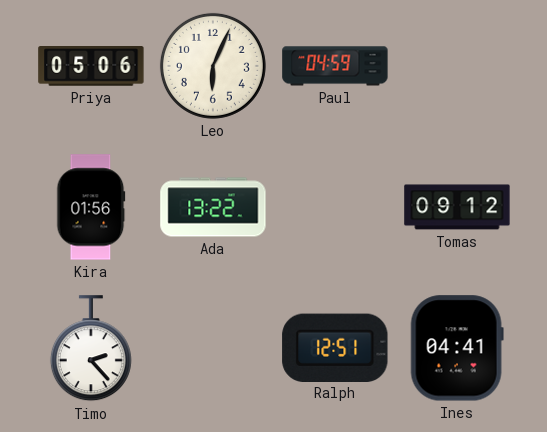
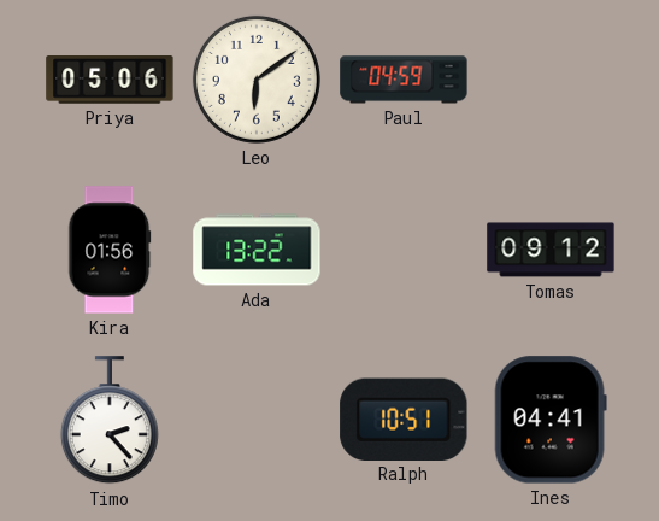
Leo: 6:04 -> 6:09 (257, 80)
Ralph: 12:51 -> 10:51 (404, 418)
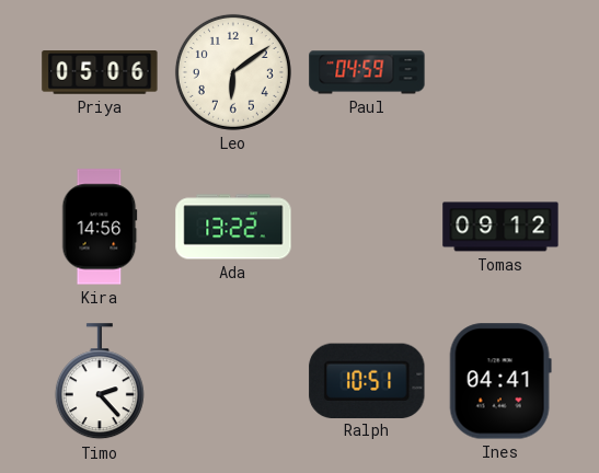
Kira: 01:56 -> 14:56 (100, 227)
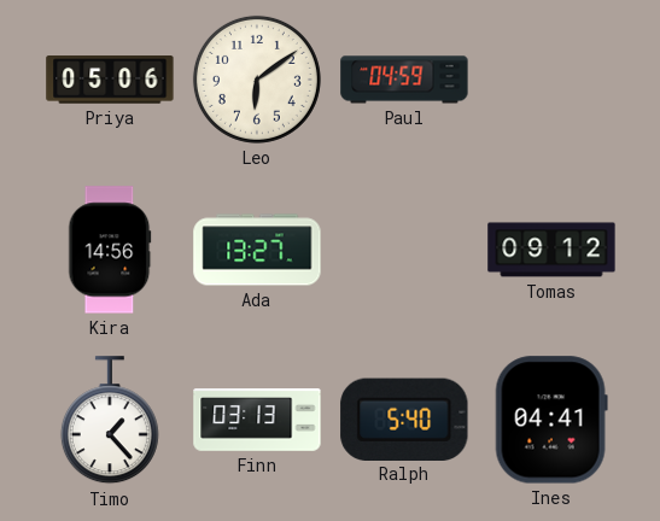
Ada: 13:22 -> 13:27 (257, 250)
Timo: 2:23 -> 1:23 (110, 421)
Finn: none -> 03:13 (257, 420)
Ralph: 10:51 -> 5:40 (404, 418)
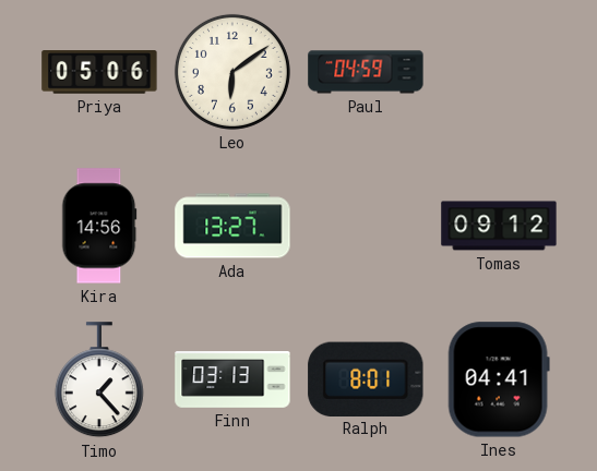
Ralph: 5:40 -> 8:01 (366, 378)
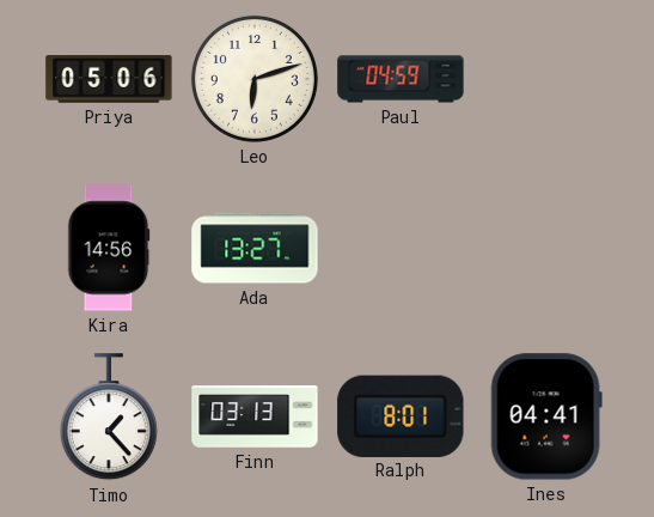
Leo: 6:09 -> 6:12 (255, 79)
Tomas: 09:12 -> none (499, 226)
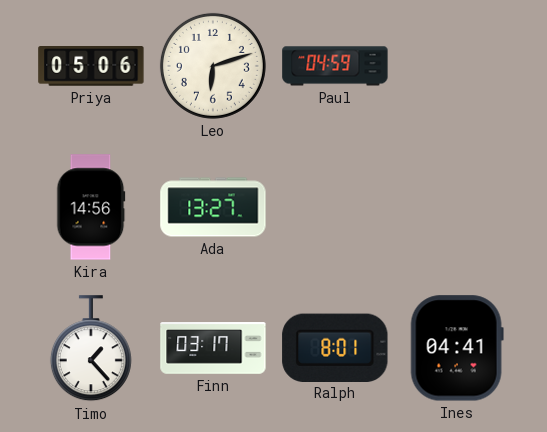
Finn: 03:13 -> 03:17 (213, 348)
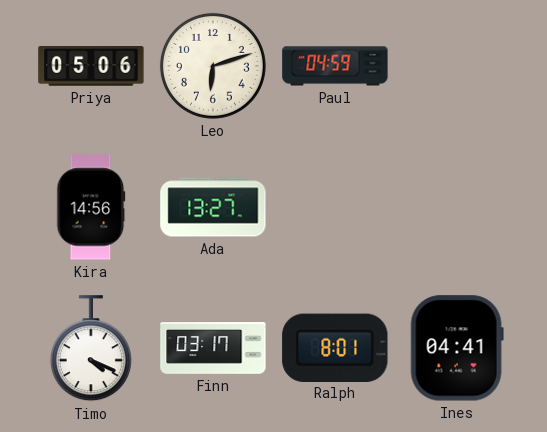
Timo: 1:23 -> 4:19 (91, 349)
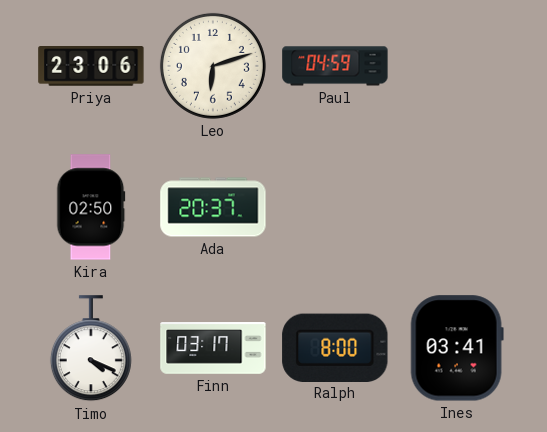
Priya: 05:06 -> 23:06 (91, 66)
Kira: 14:56 -> 02:50 (91, 207)
Ada: 13:27 -> 20:37 (213, 207)
Ralph: 8:01 -> 8:00 (335, 347)
Ines: 04:41 -> 03:41 (457, 348)
